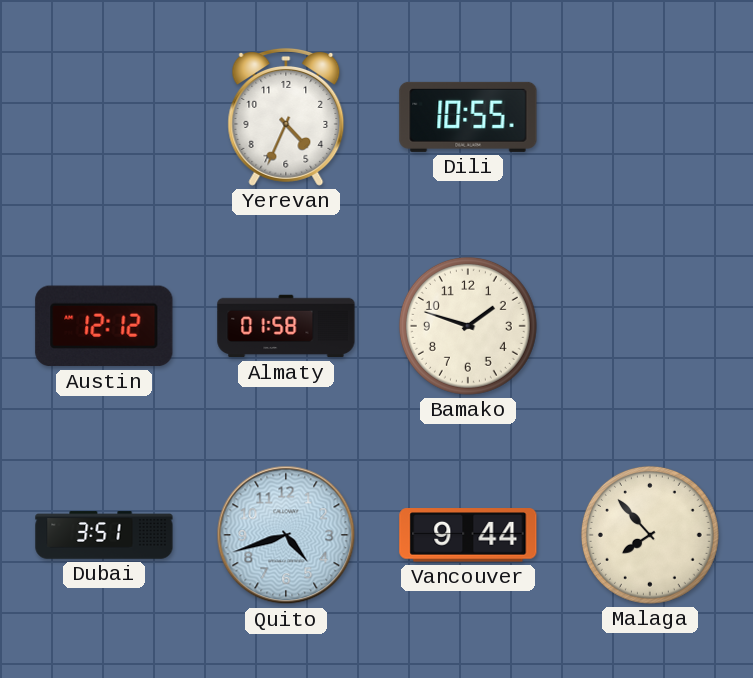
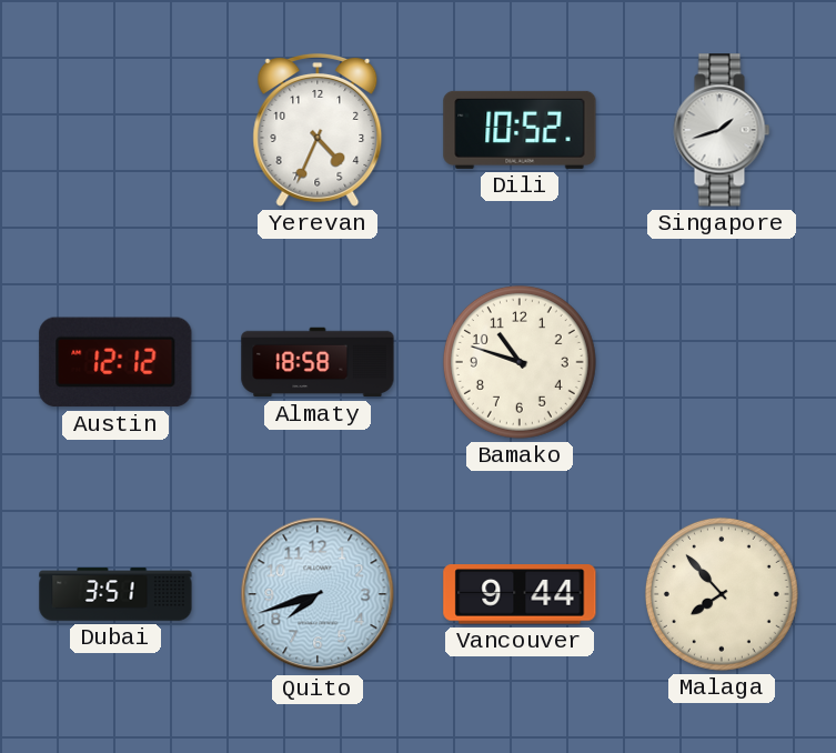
Dili: 10:55 -> 10:52 (520, 130)
Singapore: none -> 1:42 (722, 130)
Almaty: 01:58 -> 18:58 (318, 362)
Bamako: 1:48 -> 10:48 (520, 362)
Quito: 4:42 -> 7:42 (318, 594)
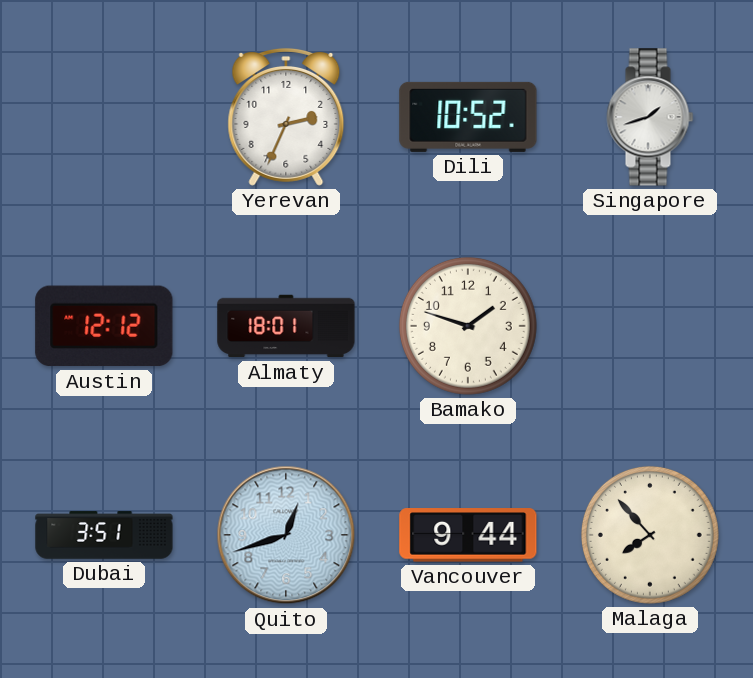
Yerevan: 4:34 -> 2:34 (286, 117)
Almaty: 18:58 -> 18:01 (286, 326)
Bamako: 10:48 -> 1:48 (468, 326)
Quito: 7:42 -> 12:42 (286, 535)
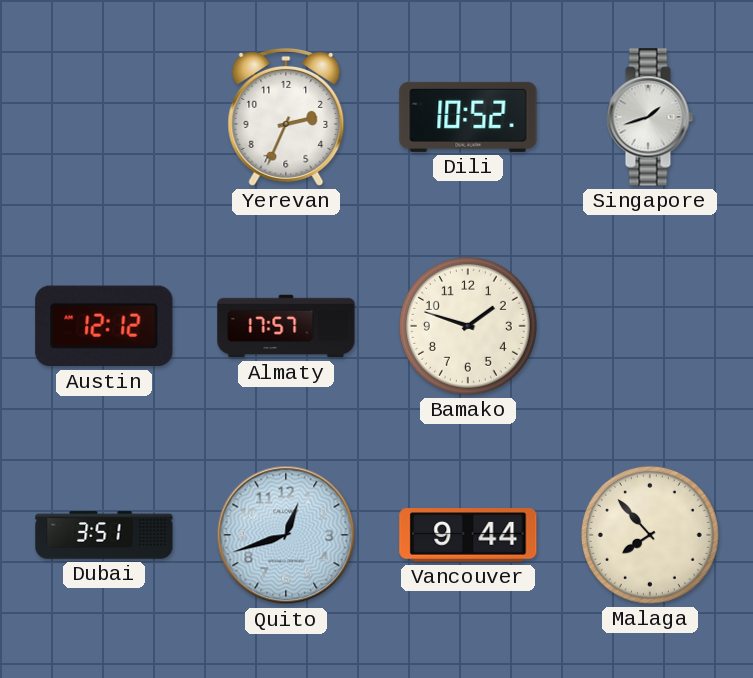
Almaty: 18:01 -> 17:57 (286, 326)
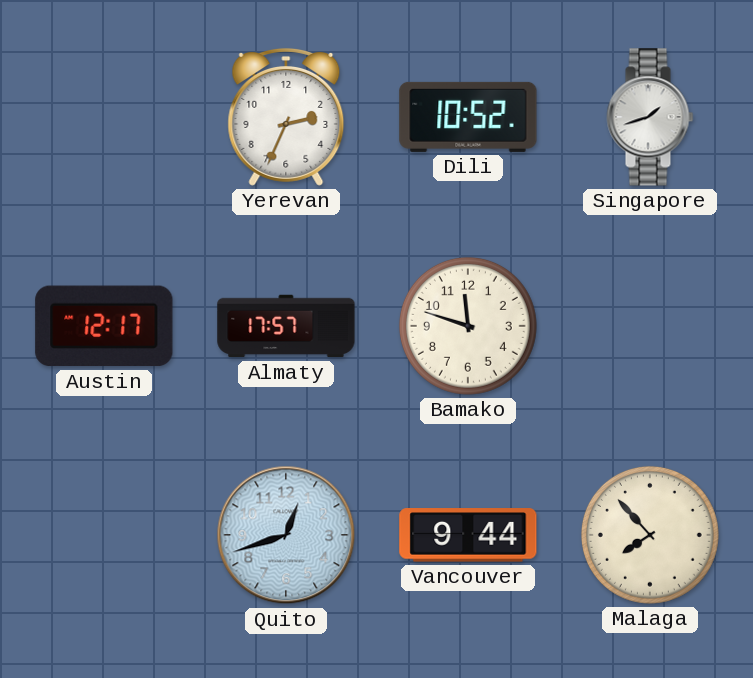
Austin: 12:12 -> 12:17 (104, 326)
Bamako: 1:48 -> 11:48 (468, 326)
Dubai: 3:51 -> none (104, 535)
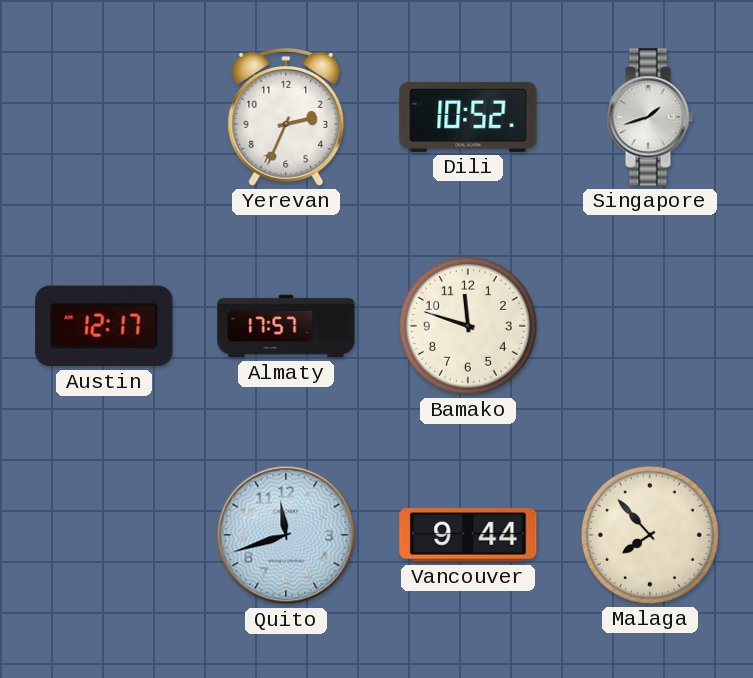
Quito: 12:42 -> 11:42 (286, 535)
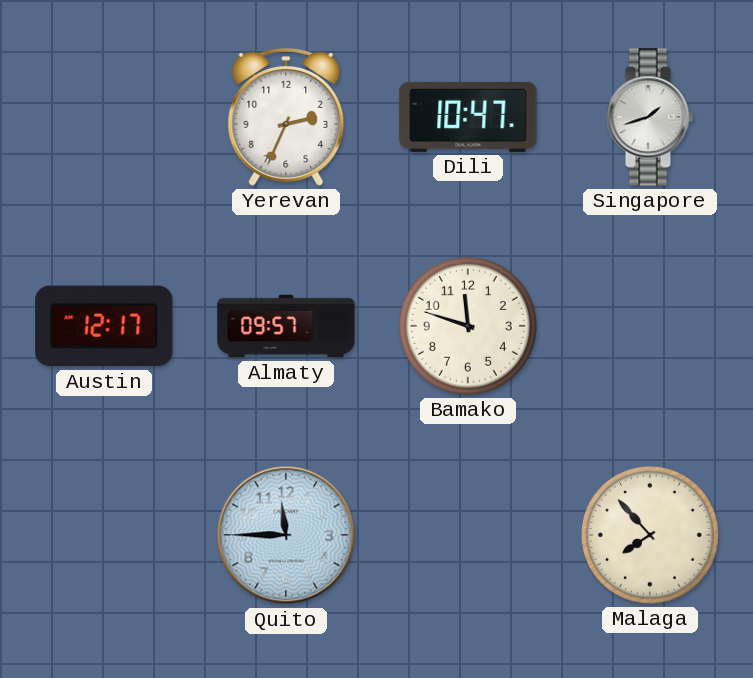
Dili: 10:52 -> 10:47 (468, 117)
Almaty: 17:57 -> 09:57 (286, 326)
Quito: 11:42 -> 11:45 (286, 535)
Vancouver: 9:44 -> none (468, 535)
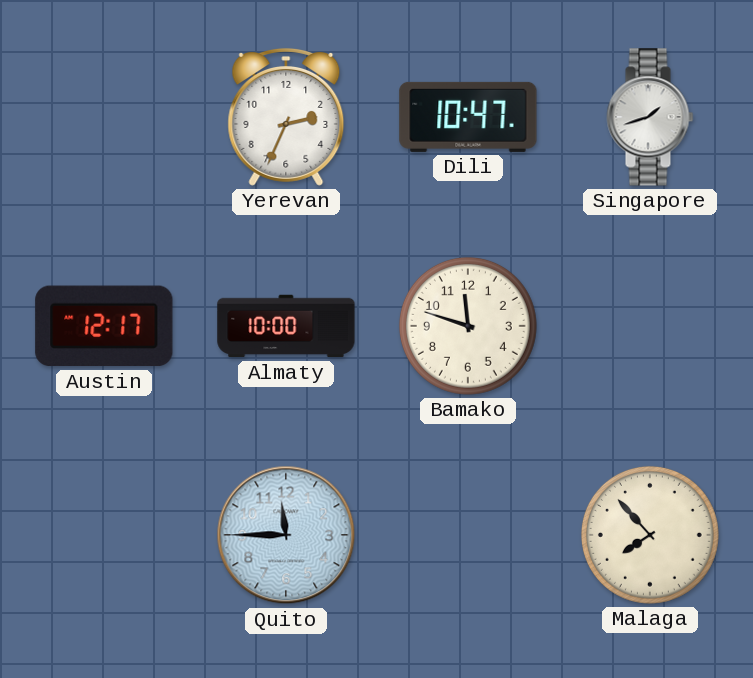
Almaty: 09:57 -> 10:00 (286, 326)
